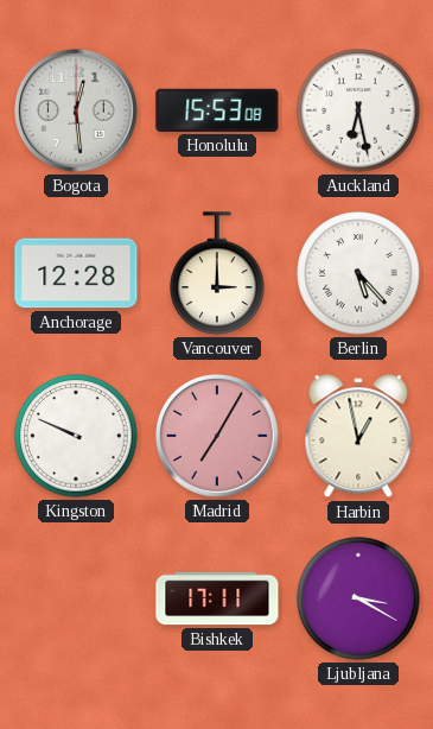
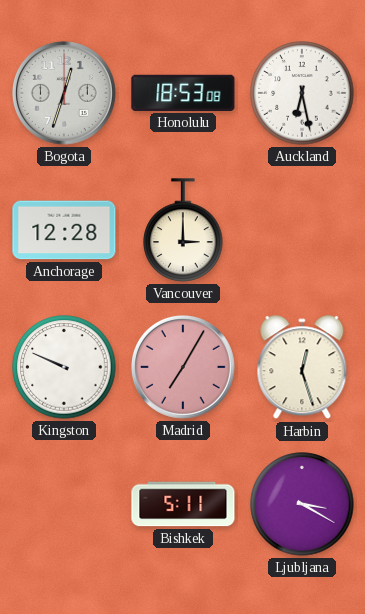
Bogota: 12:29 -> 12:33 (64, 93)
Honolulu: 15:53 -> 18:53 (183, 93)
Berlin: 5:23 -> none (358, 273)
Harbin: 12:58 -> 12:27 (302, 368)
Bishkek: 17:11 -> 5:11 (183, 504)
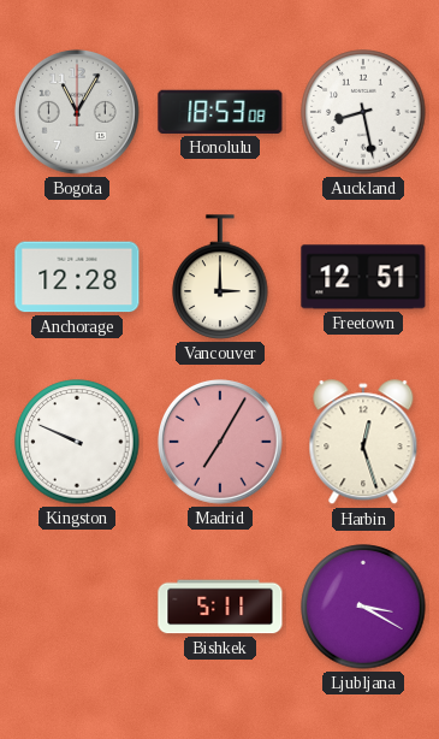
Bogota: 12:33 -> 11:05 (77, 112)
Auckland: 6:28 -> 8:28 (363, 112)
Freetown: none -> 12:51 (363, 277)
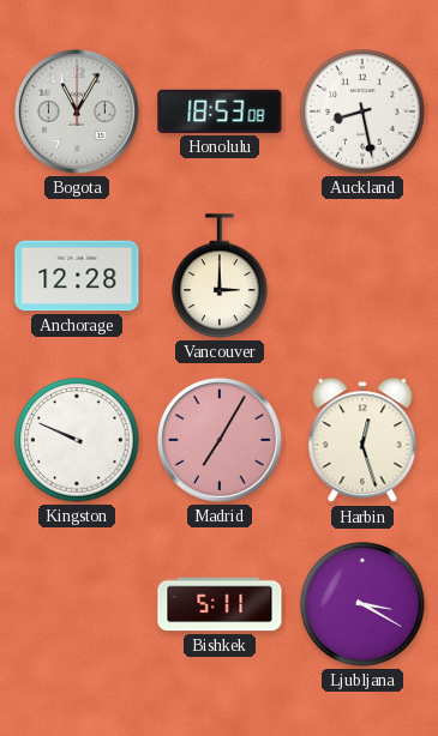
Freetown: 12:51 -> none (363, 277)
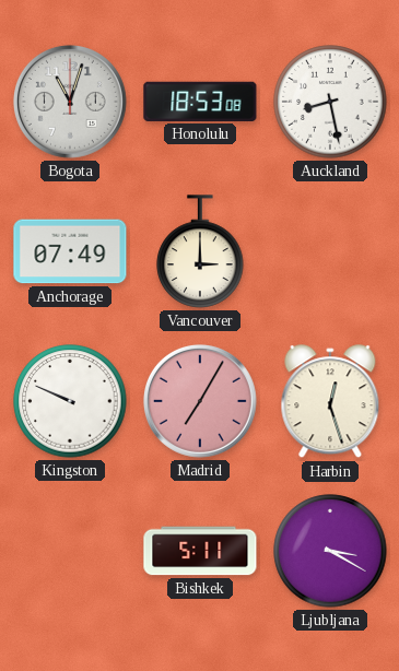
Bogota: 11:05 -> 11:03 (70, 102)
Anchorage: 12:28 -> 07:49 (70, 251)
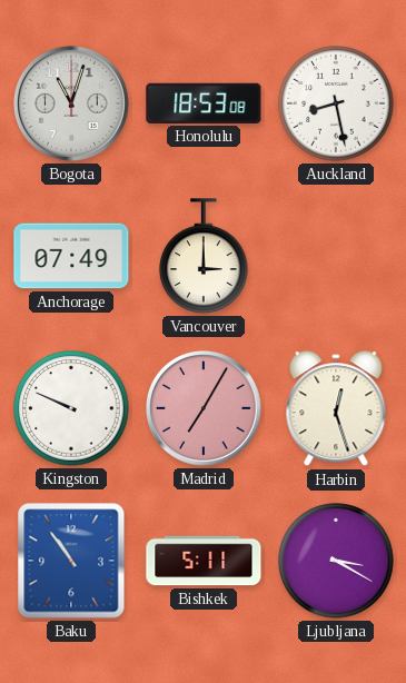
Baku: none -> 10:54 (71, 561)
